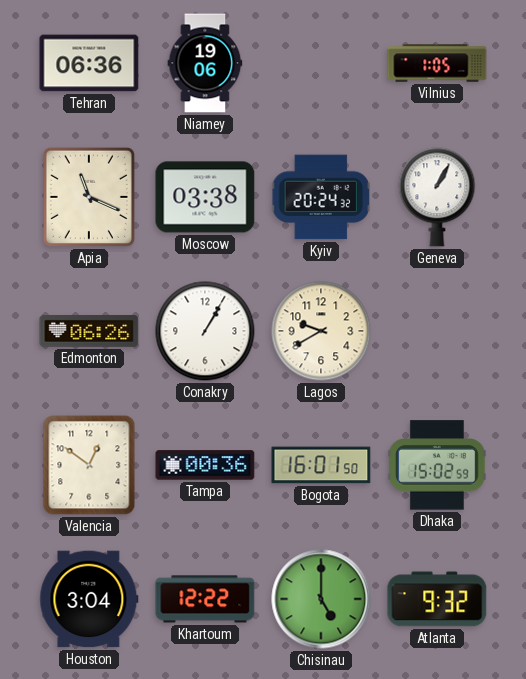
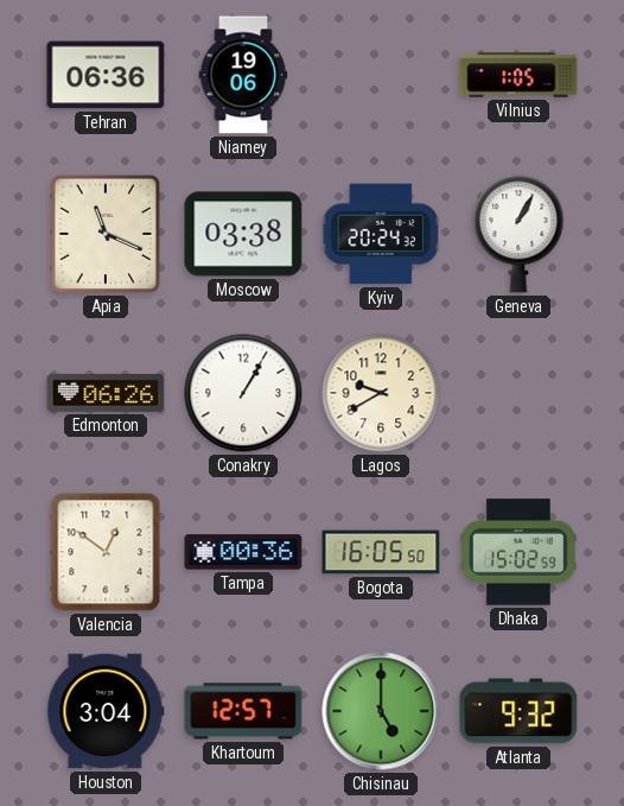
Bogota: 16:01 -> 16:05 (381, 552)
Khartoum: 12:22 -> 12:57 (243, 711)
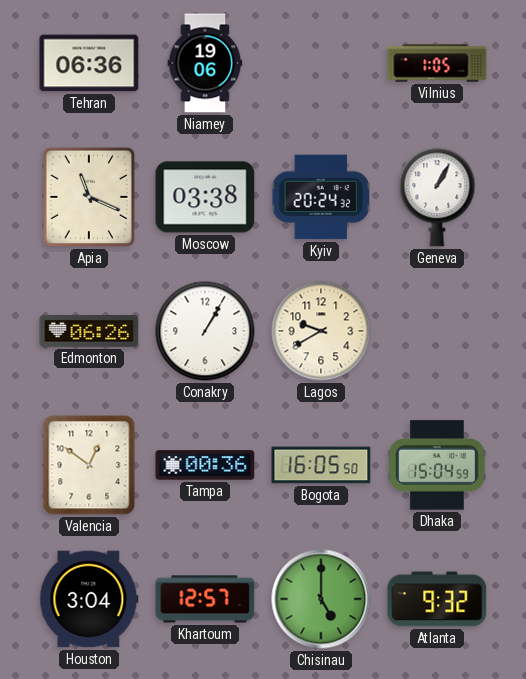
Dhaka: 15:02 -> 15:04 (437, 465)
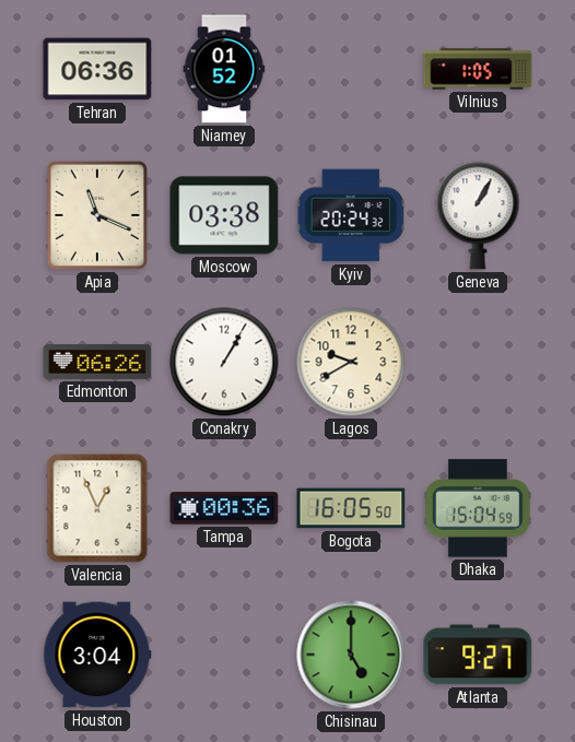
Niamey: 19:06 -> 01:52 (224, 69)
Valencia: 12:51 -> 12:56 (97, 508)
Khartoum: 12:57 -> none (205, 599)
Atlanta: 9:32 -> 9:27 (478, 655)
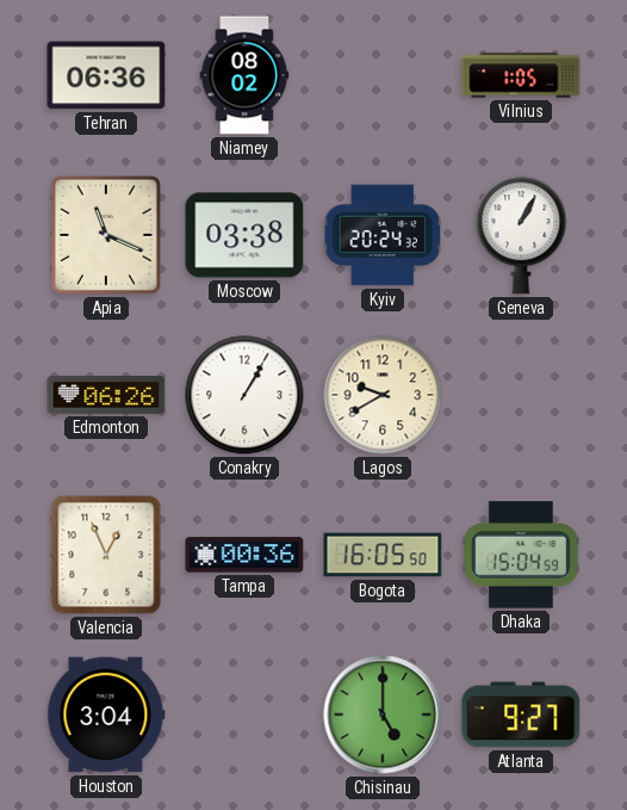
Niamey: 01:52 -> 08:02 (244, 75)
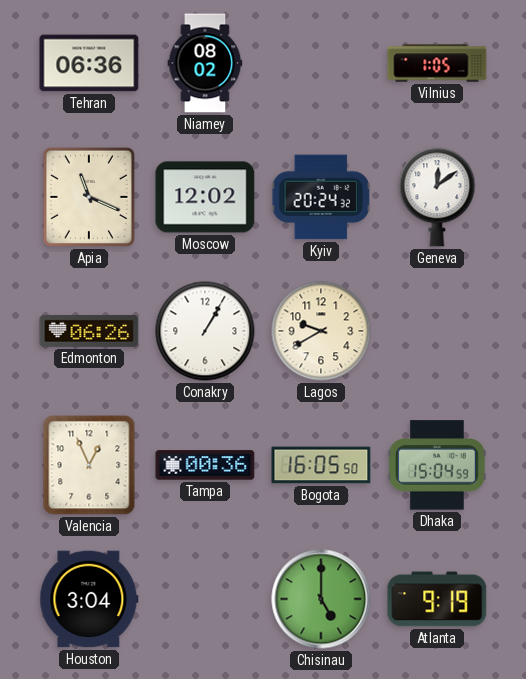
Moscow: 03:38 -> 12:02 (205, 197)
Geneva: 1:05 -> 12:09 (437, 197)
Atlanta: 9:27 -> 9:19 (437, 599)
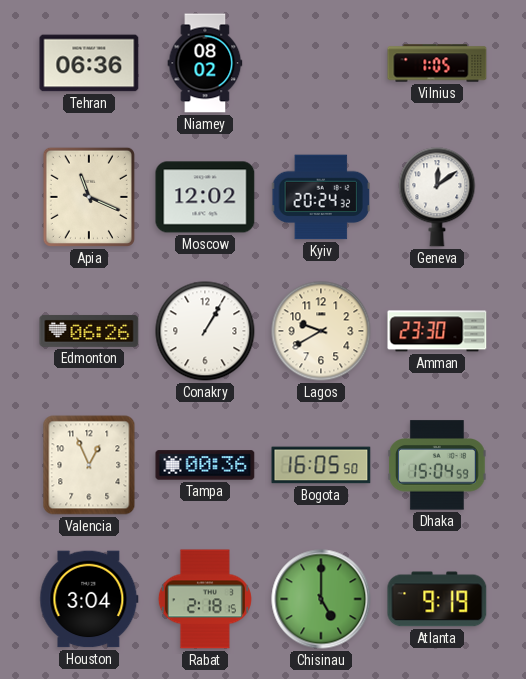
Amman: none -> 23:30 (437, 331)
Rabat: none -> 2:18 (205, 599)
